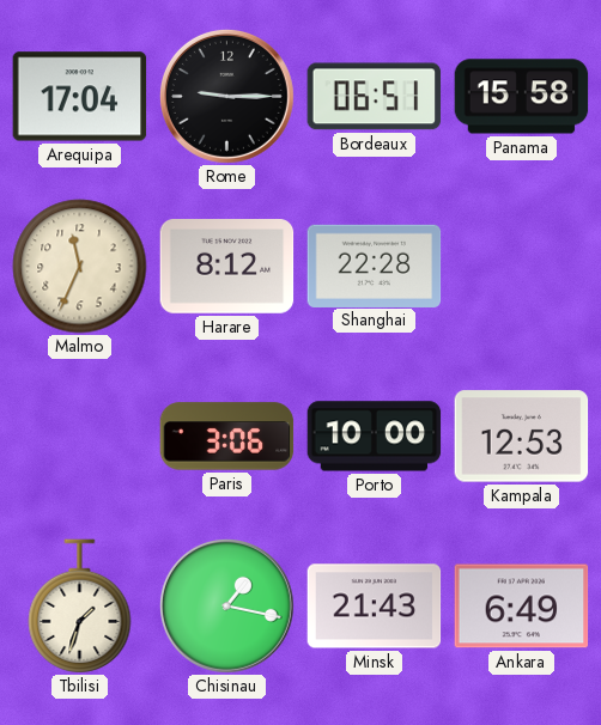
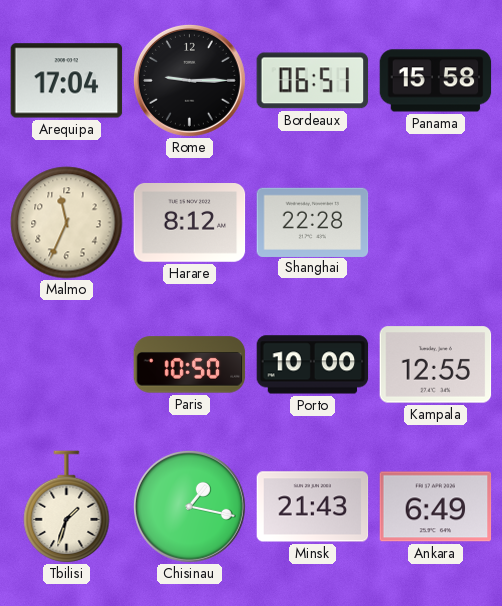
Paris: 3:06 -> 10:50 (190, 365)
Kampala: 12:53 -> 12:55 (436, 365)
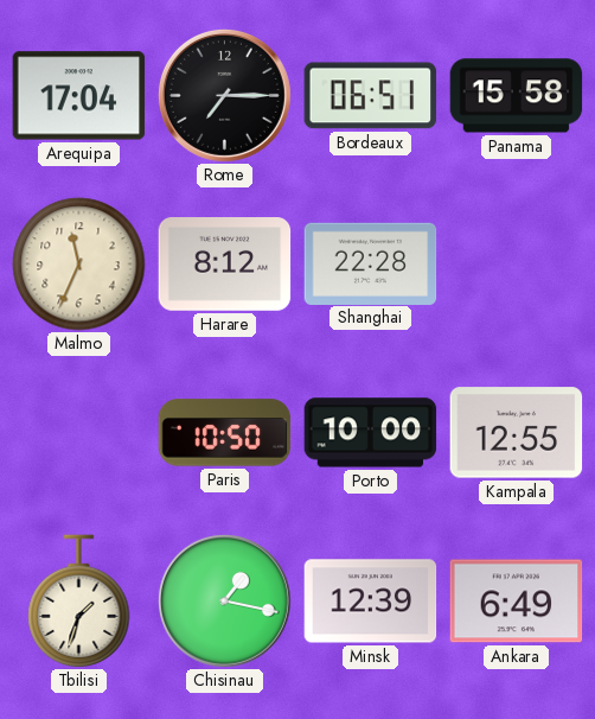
Rome: 9:15 -> 7:15 (224, 95)
Minsk: 21:43 -> 12:39 (371, 602)
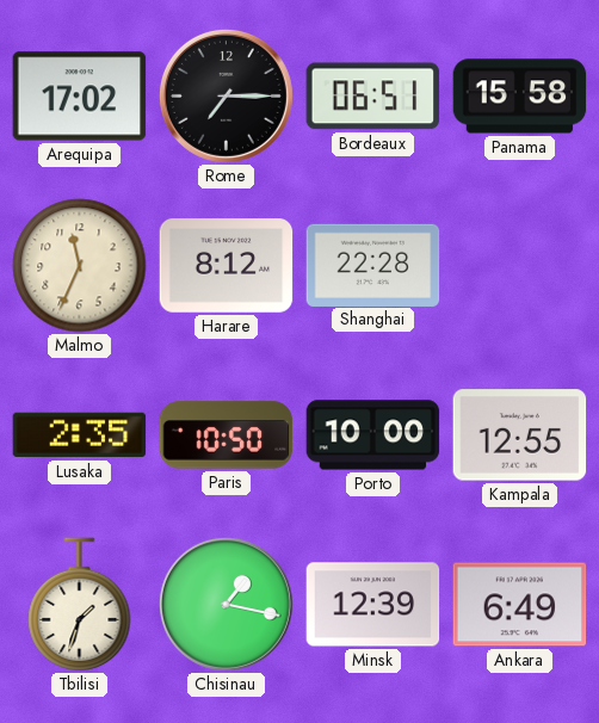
Arequipa: 17:04 -> 17:02 (80, 97)
Lusaka: none -> 2:35 (80, 435)
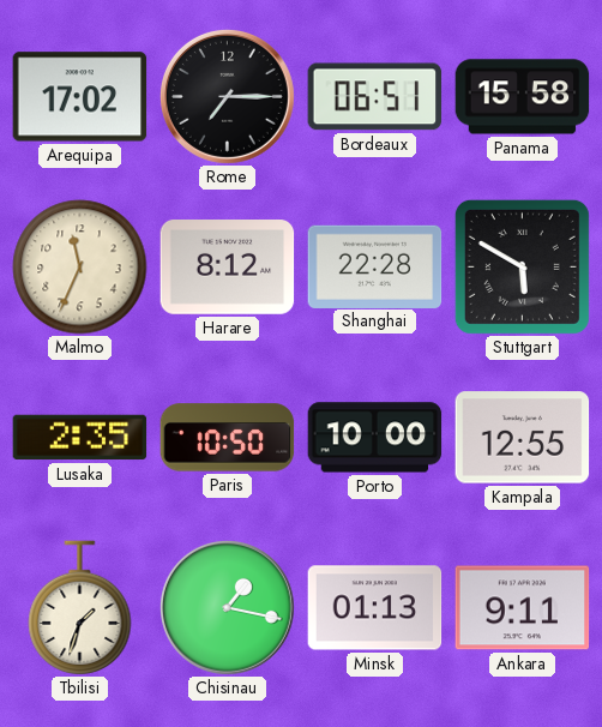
Stuttgart: none -> 5:50 (522, 266)
Minsk: 12:39 -> 01:13 (375, 608)
Ankara: 6:49 -> 9:11 (523, 608)
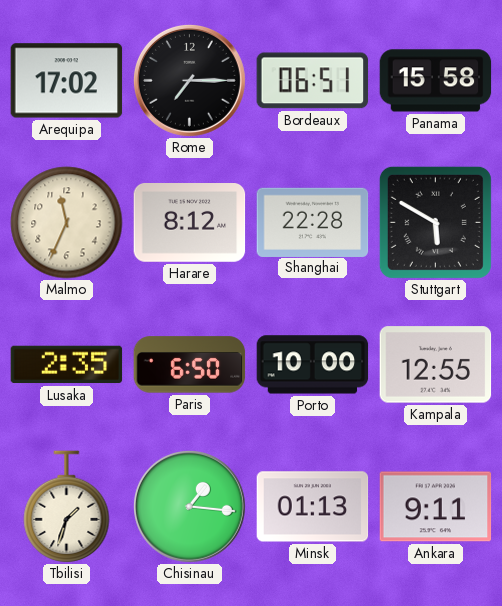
Paris: 10:50 -> 6:50 (190, 365)
Chisinau: 1:17 -> 1:16 (189, 506)
